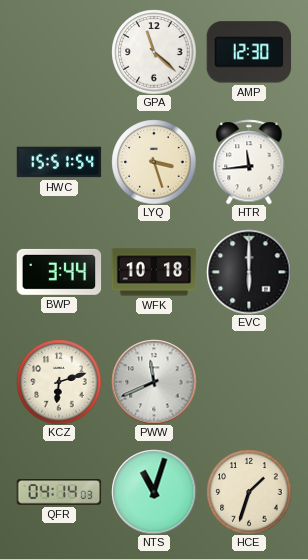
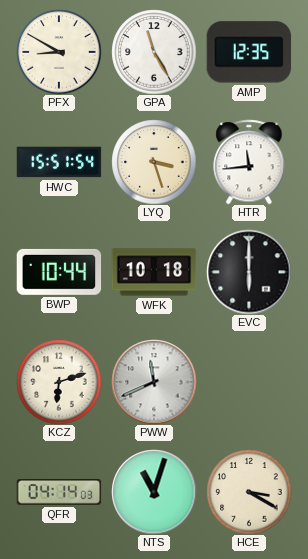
PFX: none -> 8:50 (59, 52)
GPA: 11:22 -> 11:25 (154, 52)
AMP: 12:30 -> 12:35 (249, 52)
BWP: 3:44 -> 10:44 (59, 272)
HCE: 1:33 -> 3:20 (249, 492)
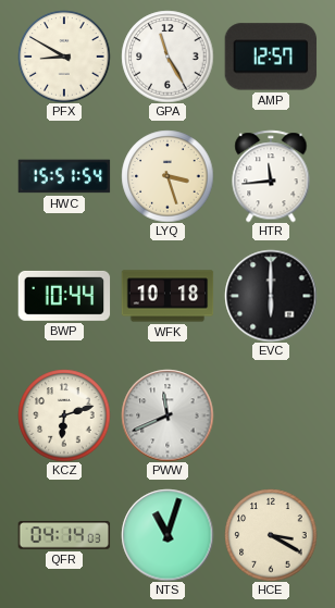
AMP: 12:35 -> 12:57 (271, 57)
